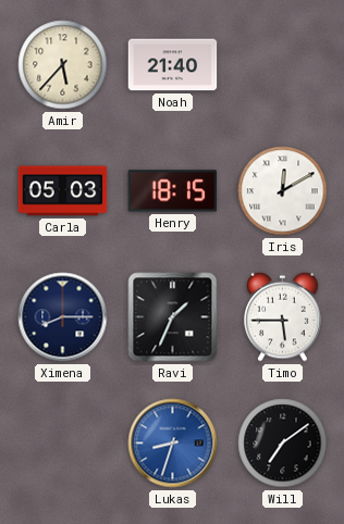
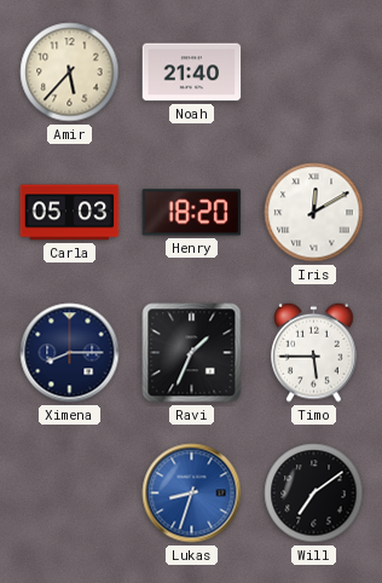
Henry: 18:15 -> 18:20 (192, 213)
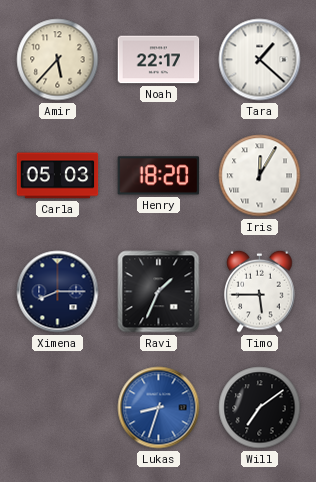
Noah: 21:40 -> 22:17 (159, 60)
Tara: none -> 1:22 (260, 60)
Iris: 12:10 -> 12:05 (260, 176)
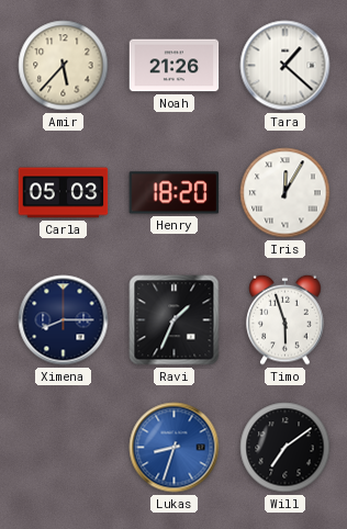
Noah: 22:17 -> 21:26 (175, 66)
Timo: 5:45 -> 5:57 (286, 319)
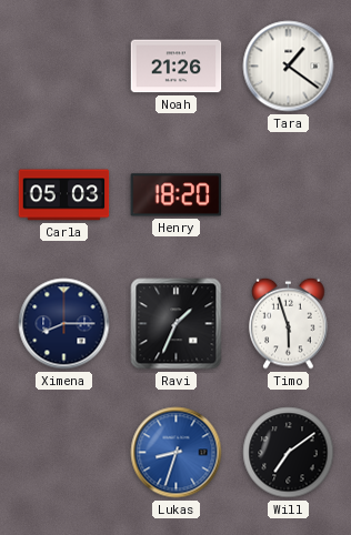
Amir: 5:37 -> none (64, 66)
Tara: 1:22 -> 1:21 (289, 67)
Iris: 12:05 -> none (286, 193)
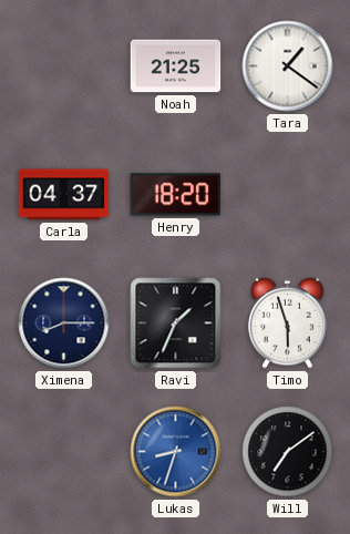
Noah: 21:26 -> 21:25 (176, 66)
Carla: 05:03 -> 04:37 (64, 195)
